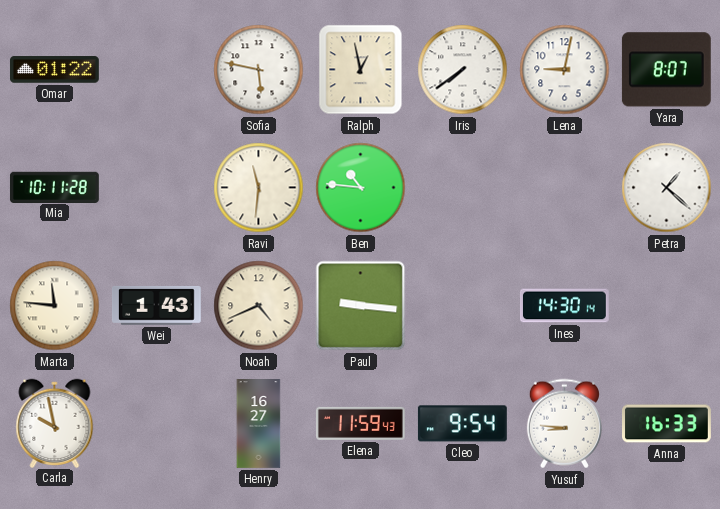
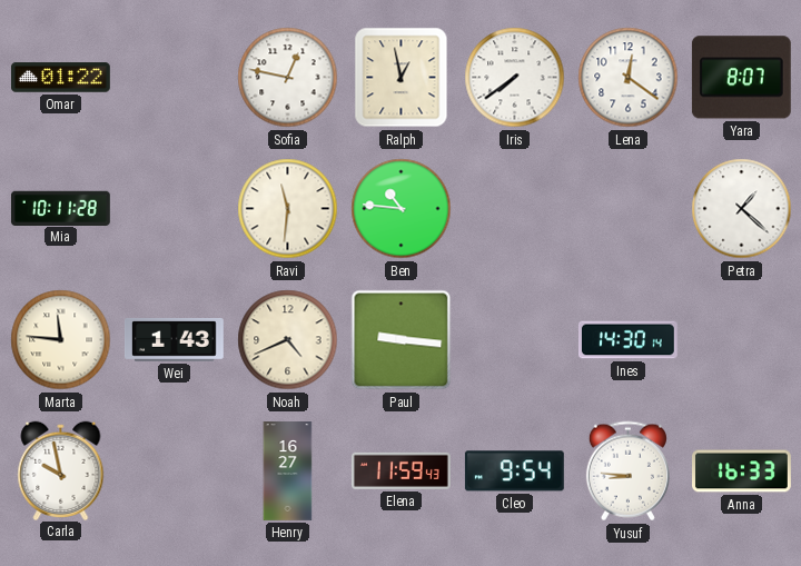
Sofia: 5:47 -> 12:47 (288, 78)
Lena: 9:02 -> 12:21 (629, 78)
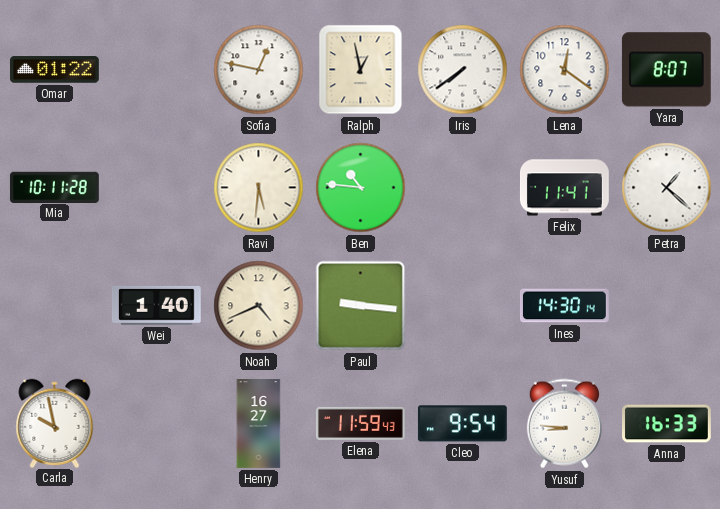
Ravi: 11:31 -> 5:31 (259, 188)
Felix: none -> 11:41 (564, 188)
Marta: 11:46 -> none (61, 340)
Wei: 1:43 -> 1:40 (156, 305)
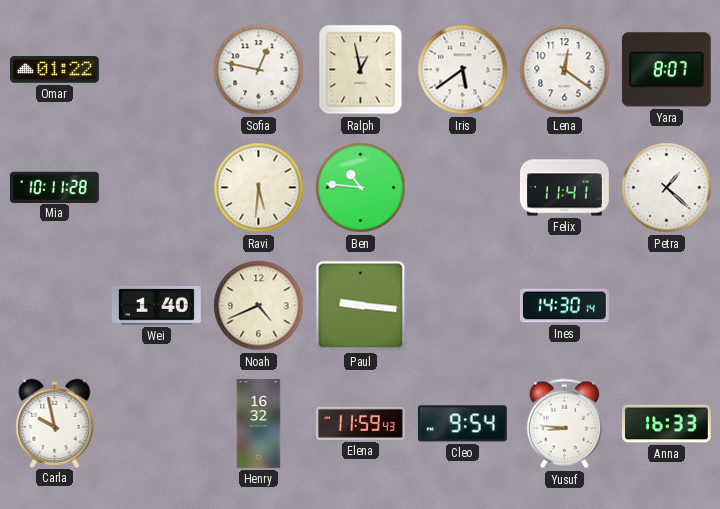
Iris: 7:39 -> 5:39 (463, 70)
Henry: 16:27 -> 16:32 (259, 424)
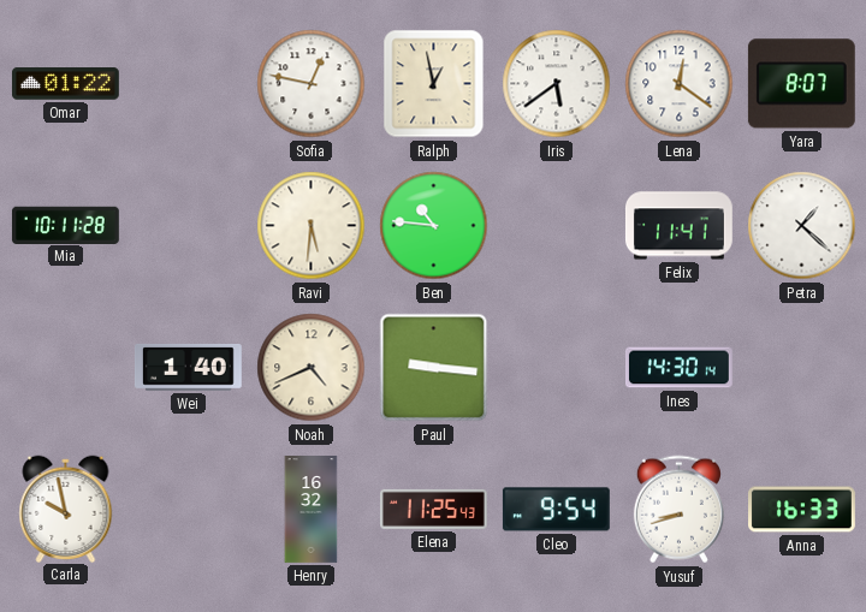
Elena: 11:59 -> 11:25 (434, 509)
Yusuf: 8:46 -> 8:42 (678, 510)
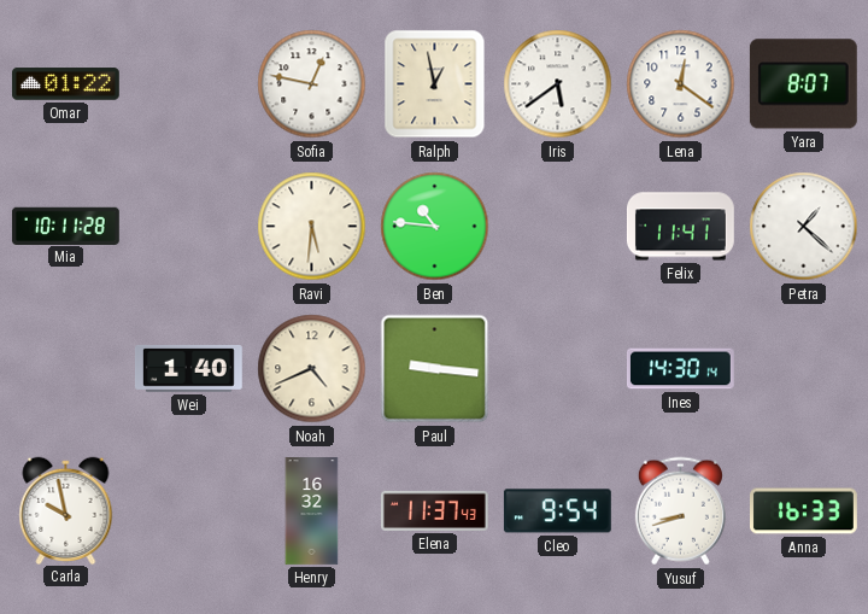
Elena: 11:25 -> 11:37 (435, 510)
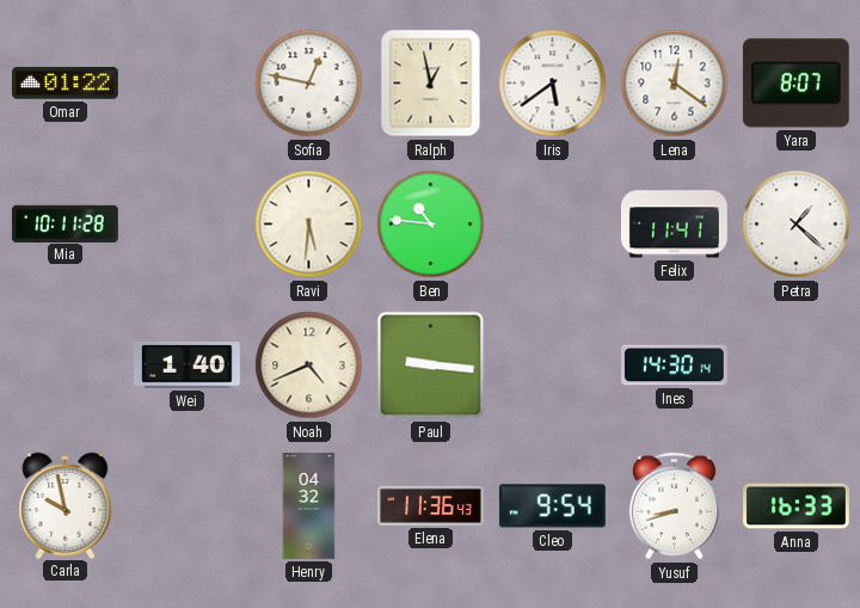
Henry: 16:32 -> 04:32 (309, 506)
Elena: 11:37 -> 11:36 (431, 505)
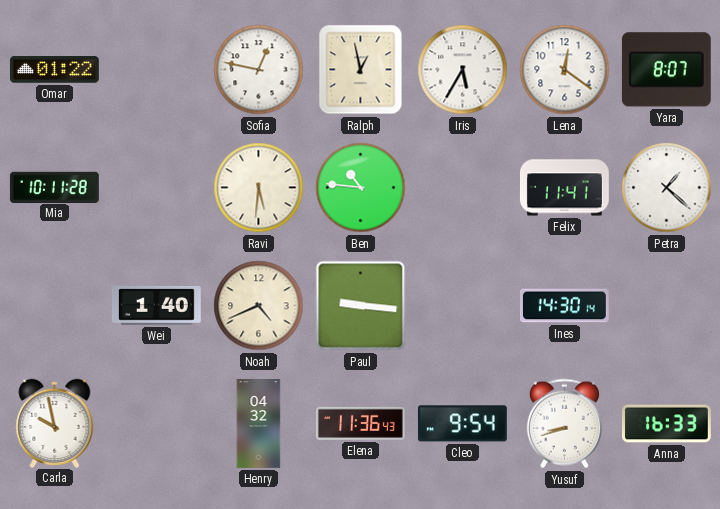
Iris: 5:39 -> 5:35 (463, 70)
